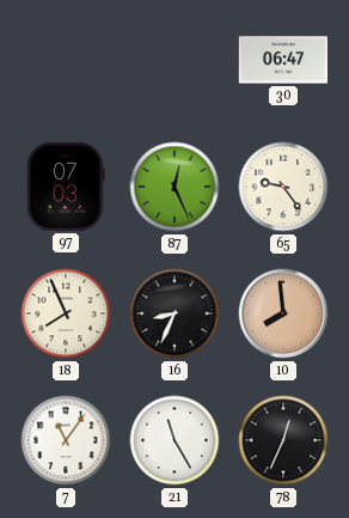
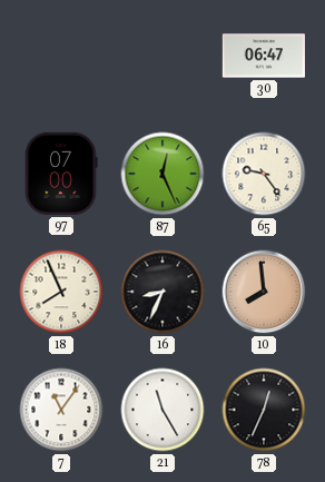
97: 07:03 -> 07:00 (61, 174)
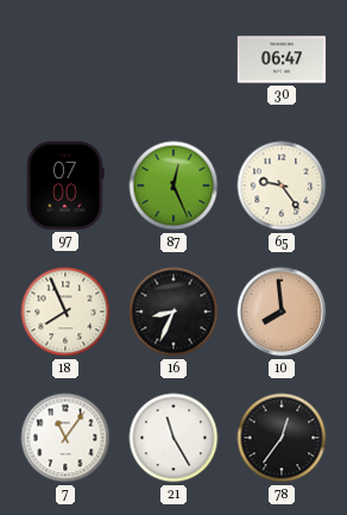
78: 12:34 -> 12:36 (282, 438)
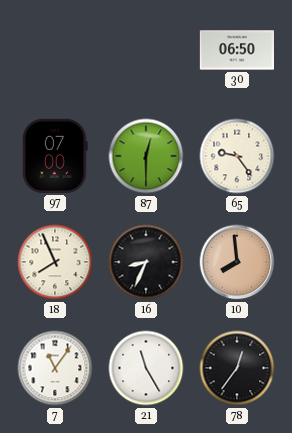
30: 06:47 -> 06:50 (236, 50)
87: 12:26 -> 12:30 (146, 156)
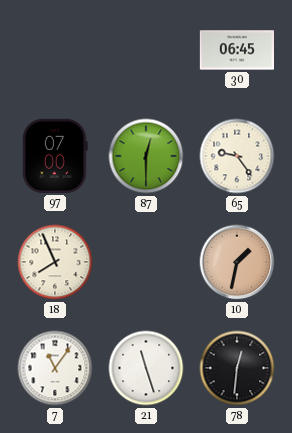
30: 06:50 -> 06:45 (236, 50)
16: 8:34 -> none (146, 262)
10: 7:59 -> 1:32 (237, 262)
21: 11:25 -> 11:27 (146, 368)
78: 12:36 -> 12:31 (237, 368)
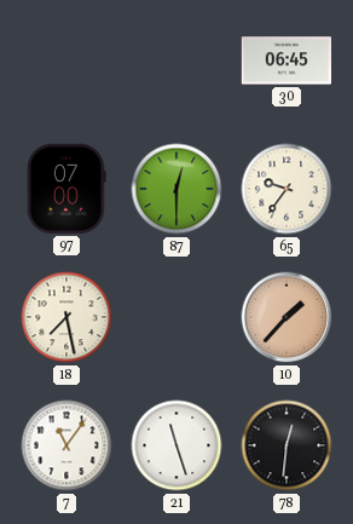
65: 9:24 -> 9:36 (287, 189)
18: 7:56 -> 7:28 (66, 317)
10: 1:32 -> 1:37 (287, 317)
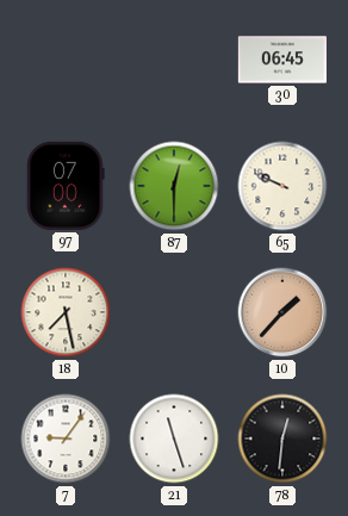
65: 9:36 -> 9:49 (282, 186)
7: 11:06 -> 9:06 (66, 439)
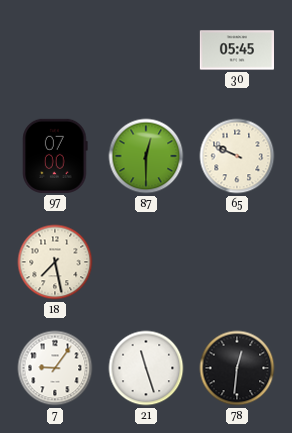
30: 06:45 -> 05:45 (236, 50)
10: 1:37 -> none (282, 312)
